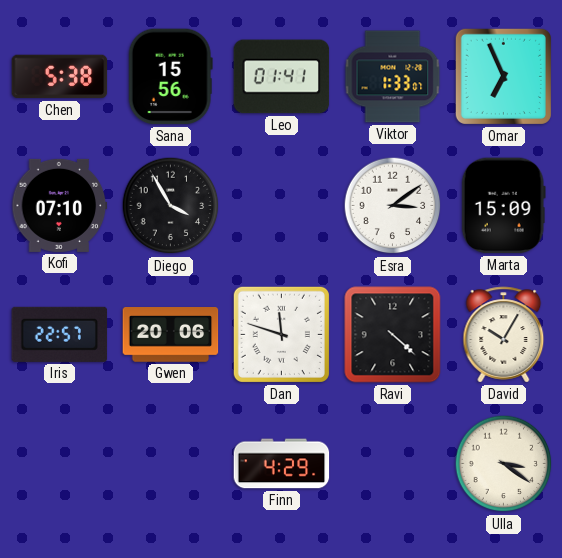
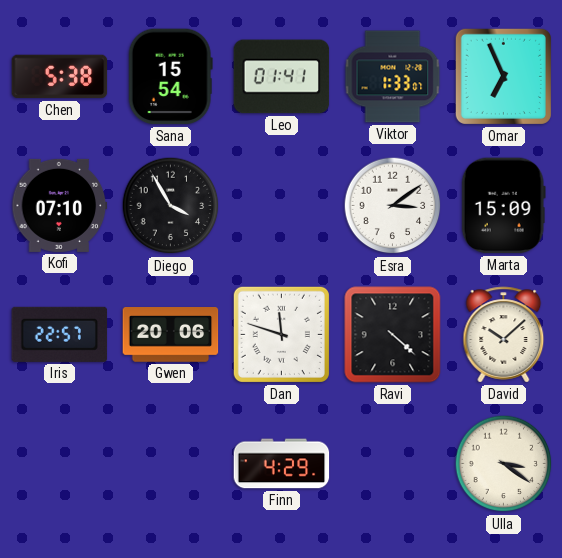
Sana: 15:56 -> 15:54 (170, 77)
David: 10:05 -> 10:08 (504, 335)
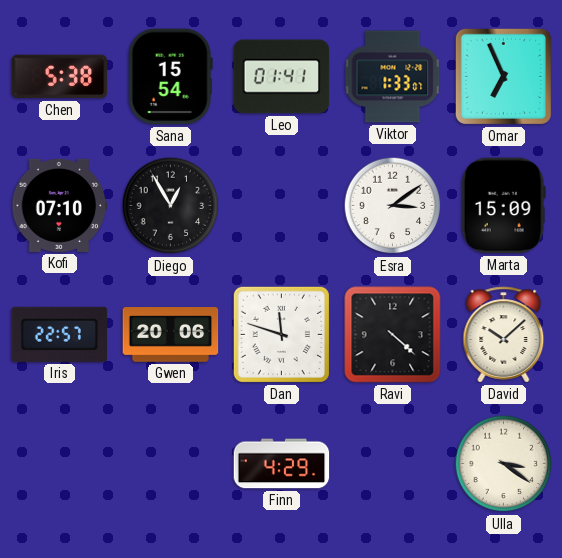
Diego: 3:55 -> 12:55 (171, 206)
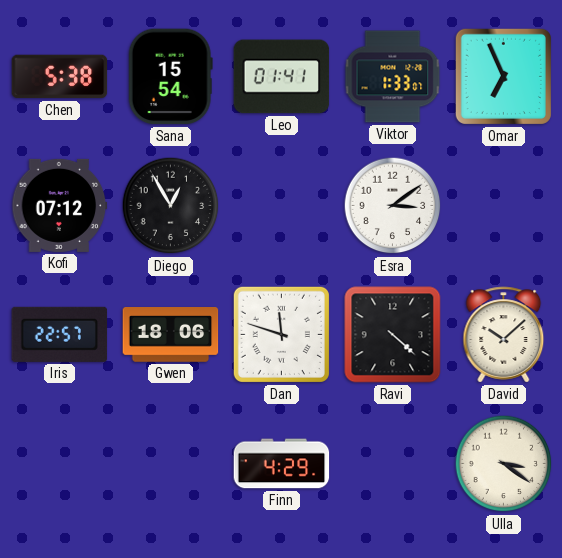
Kofi: 07:10 -> 07:12 (60, 205)
Marta: 15:09 -> none (503, 206)
Gwen: 20:06 -> 18:06 (171, 335)
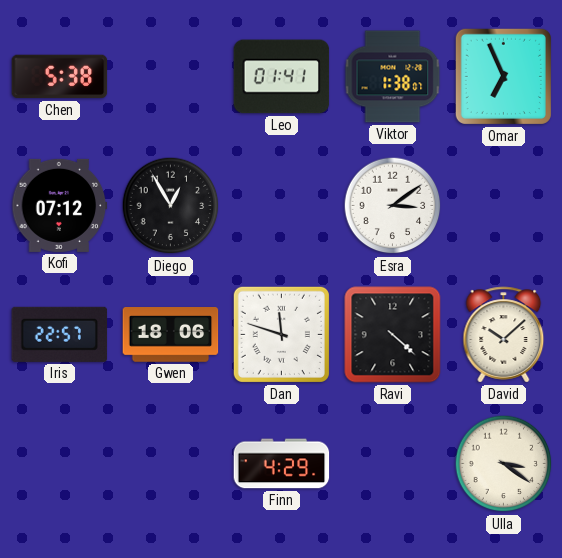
Sana: 15:54 -> none (170, 77)
Viktor: 1:33 -> 1:38 (393, 77)
